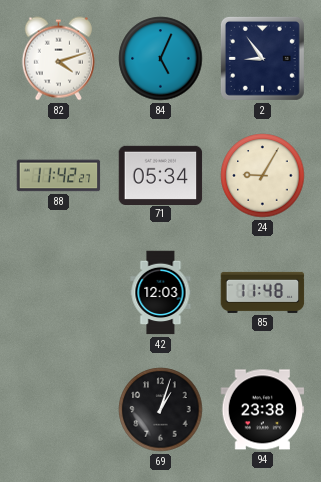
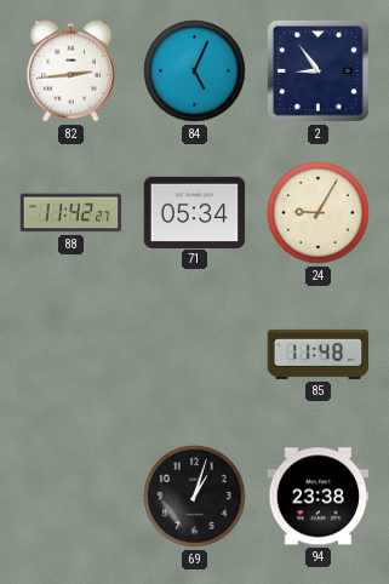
82: 4:12 -> 2:44 (70, 71)
42: 12:03 -> none (161, 293)
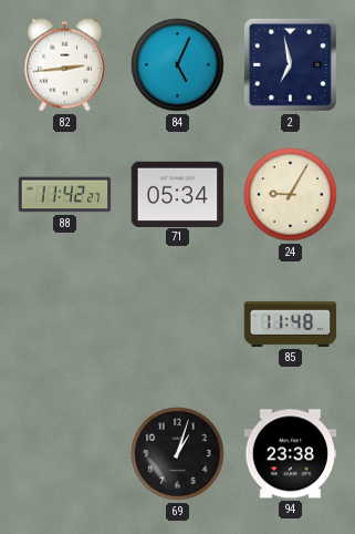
2: 8:54 -> 6:58 (290, 64)
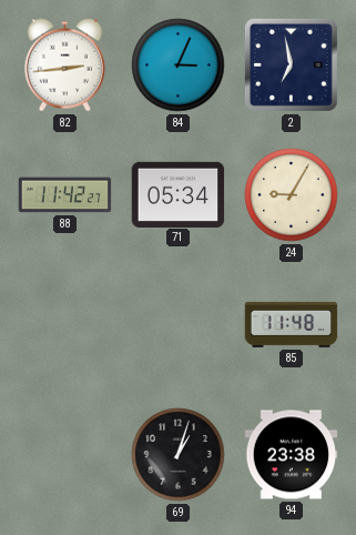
84: 5:04 -> 3:04 (179, 65)
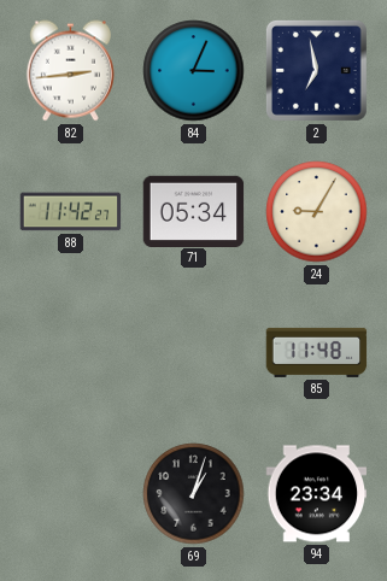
94: 23:38 -> 23:34 (317, 494)
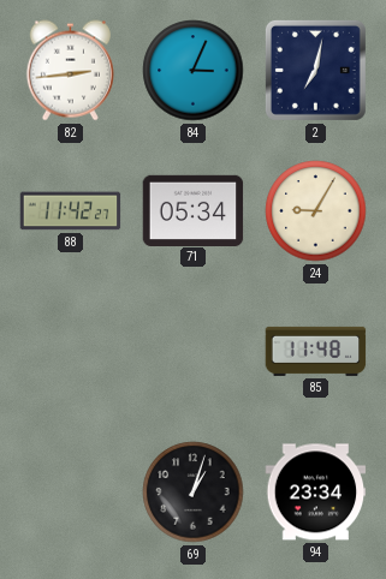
2: 6:58 -> 7:02 (315, 70)
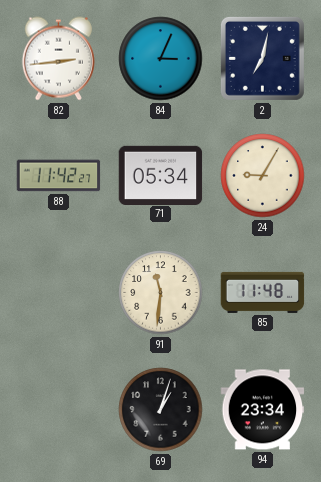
91: none -> 11:31 (161, 293)
